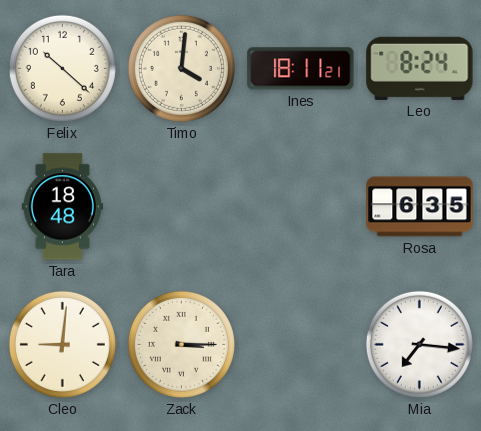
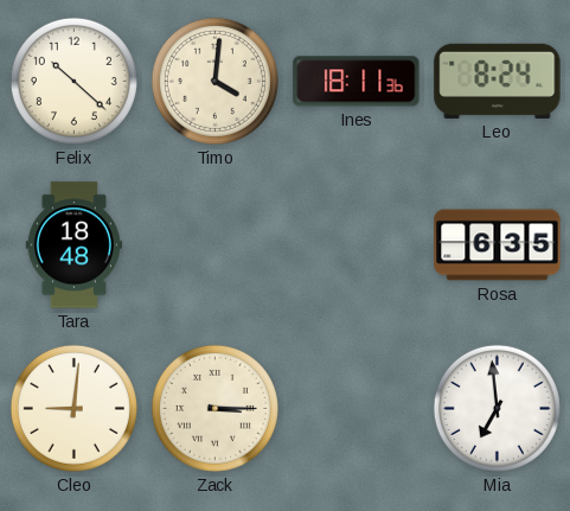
Ines: 18:11:21 -> 18:11:36 (357, 82)
Mia: 7:16 -> 6:59 (497, 408)
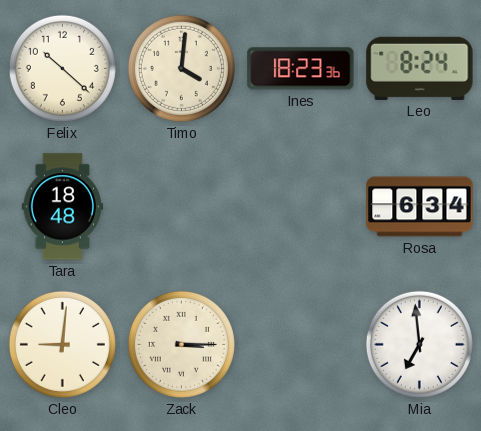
Ines: 18:11 -> 18:23 (301, 69)
Rosa: 6:35 -> 6:34 (420, 207)
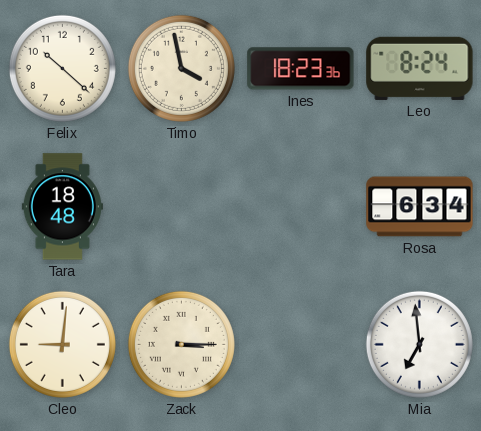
Timo: 4:01 -> 3:58 (181, 68)
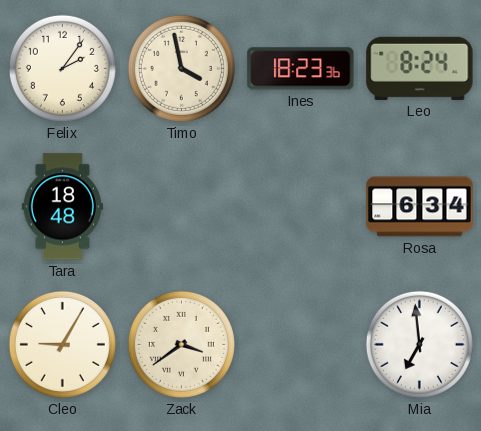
Felix: 10:22 -> 2:06 (62, 68)
Cleo: 9:01 -> 9:05 (62, 344)
Zack: 3:15 -> 3:39 (181, 344)
